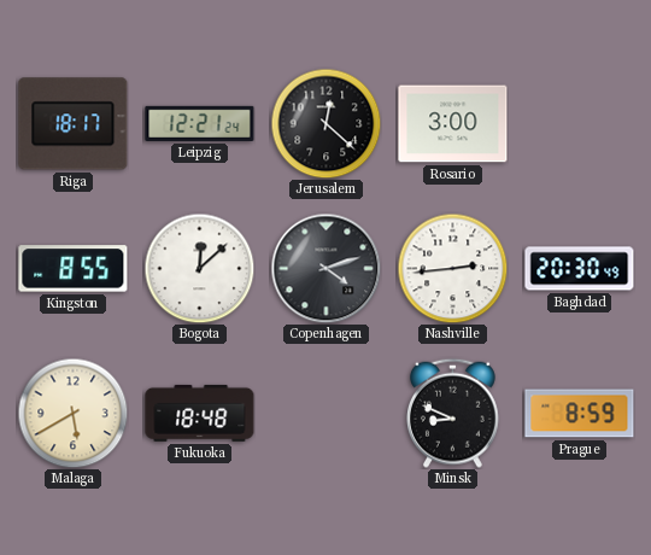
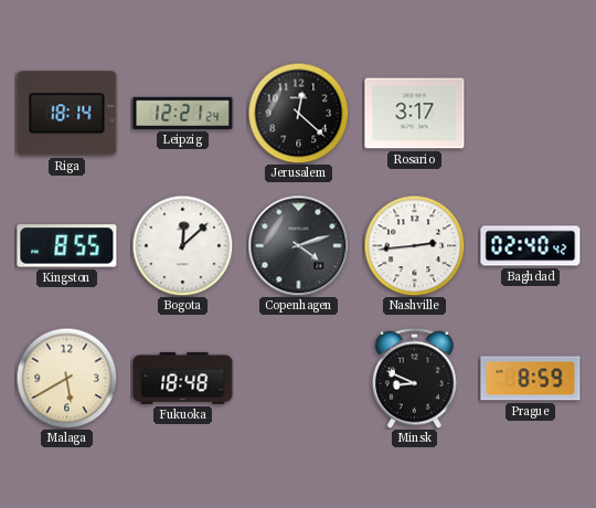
Riga: 18:17 -> 18:14 (67, 114)
Rosario: 3:00 -> 3:17 (415, 114)
Baghdad: 20:30 -> 02:40 (531, 246)
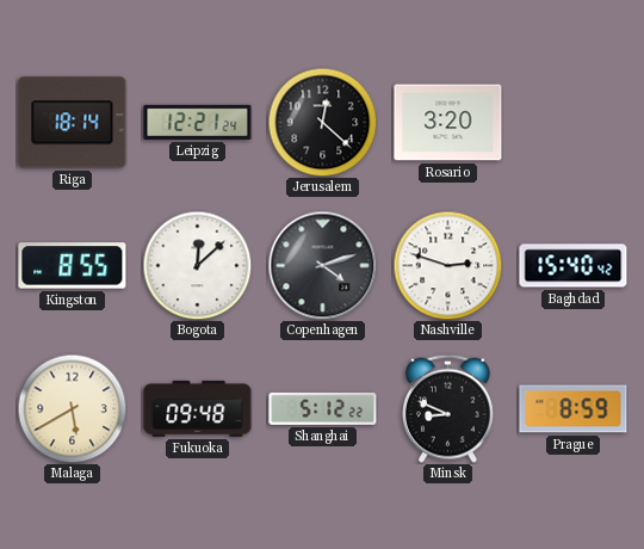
Rosario: 3:17 -> 3:20 (448, 123)
Nashville: 2:44 -> 2:48 (447, 265)
Baghdad: 02:40 -> 15:40 (574, 266)
Fukuoka: 18:48 -> 09:48 (198, 408)
Shanghai: none -> 5:12 (323, 408)
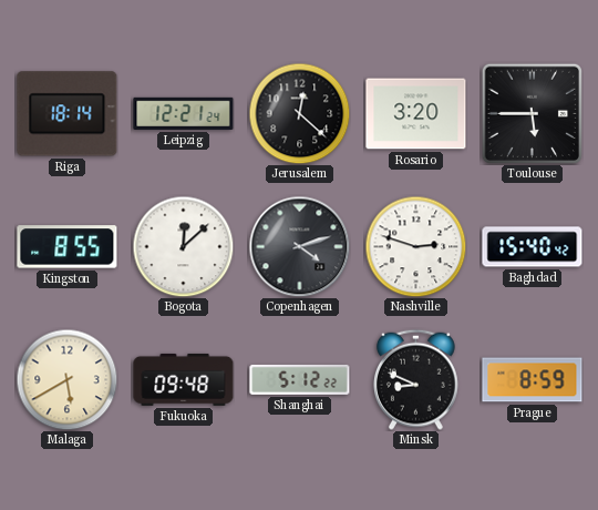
Toulouse: none -> 5:45 (532, 113)
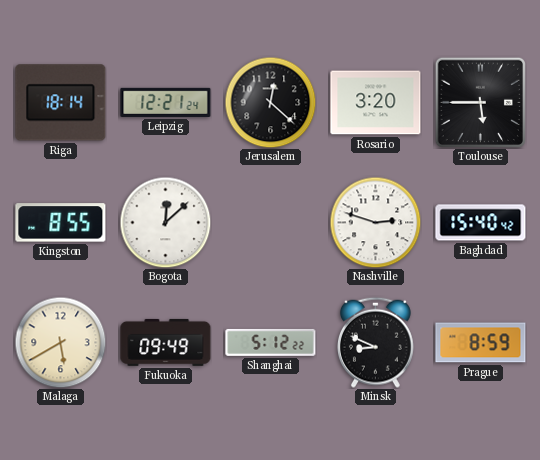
Copenhagen: 4:12 -> none (299, 246)
Fukuoka: 09:48 -> 09:49 (166, 342)
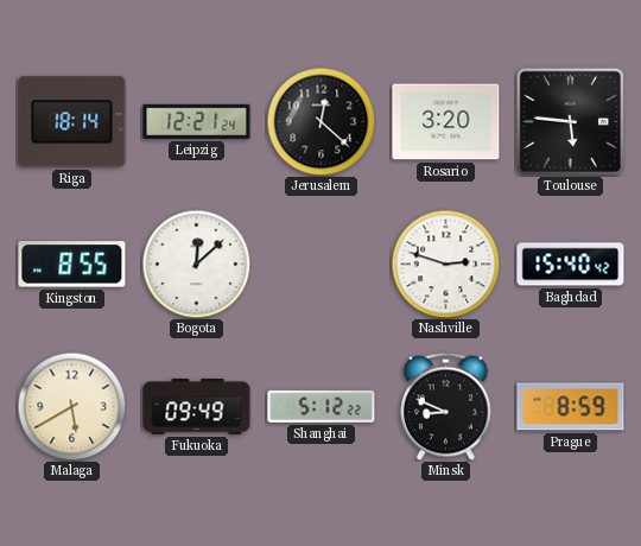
Toulouse: 5:45 -> 5:46 (570, 121)
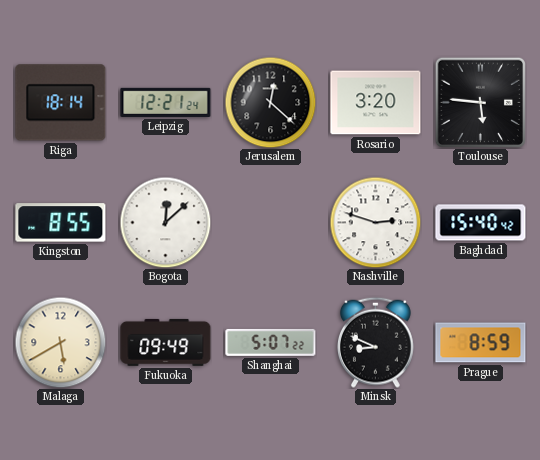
Shanghai: 5:12 -> 5:07 (271, 342)
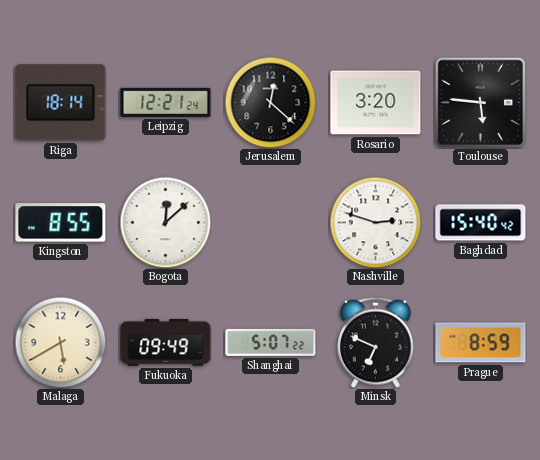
Minsk: 8:49 -> 6:49 (376, 342)
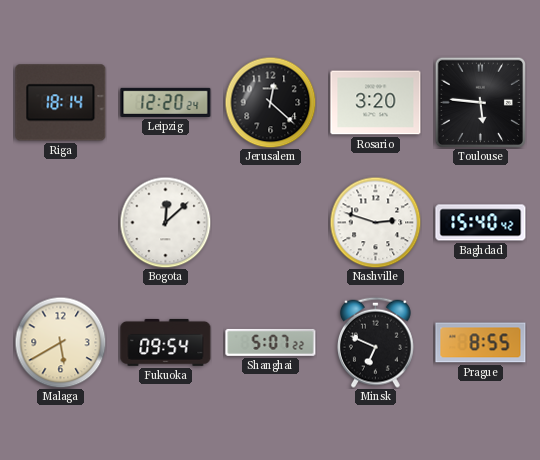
Leipzig: 12:21 -> 12:20 (166, 102)
Kingston: 8:55 -> none (61, 223)
Fukuoka: 09:49 -> 09:54 (166, 342)
Prague: 8:59 -> 8:55 (481, 343)
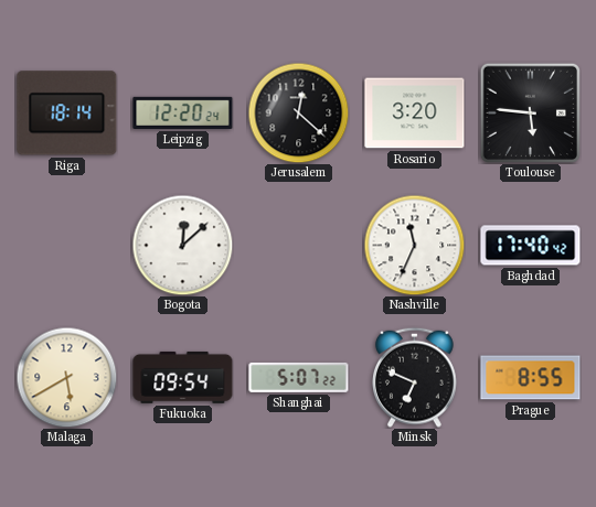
Nashville: 2:48 -> 11:34 (414, 245)
Baghdad: 15:40 -> 17:40 (531, 246)
